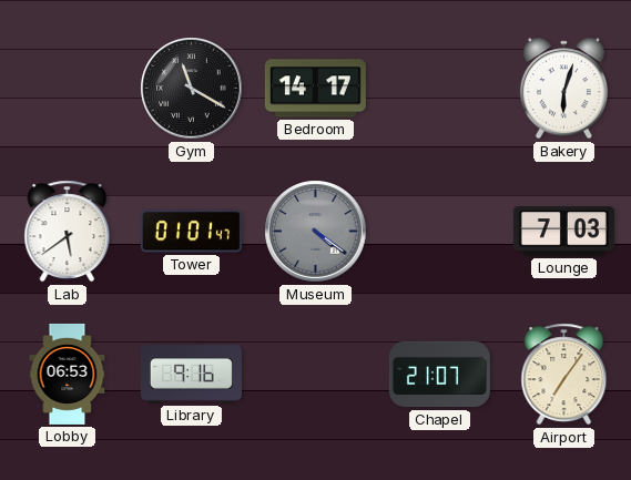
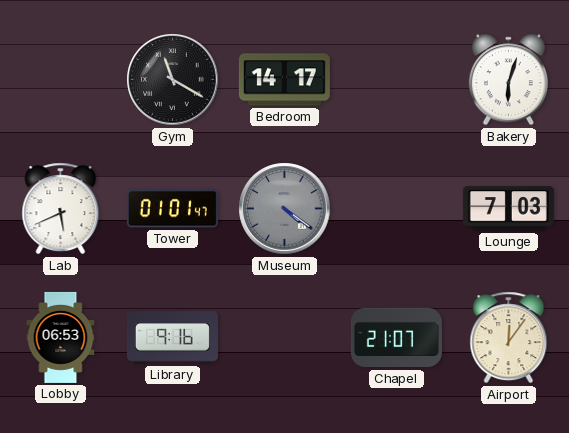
Lab: 5:39 -> 5:41 (61, 209)
Airport: 7:06 -> 12:06 (509, 338)
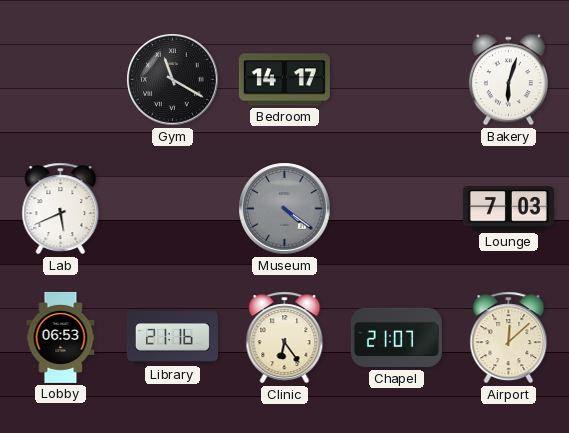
Tower: 01:01 -> none (172, 209)
Library: 9:16 -> 21:16 (172, 338)
Clinic: none -> 6:24 (285, 338)
Airport: 12:06 -> 12:08 (509, 338)
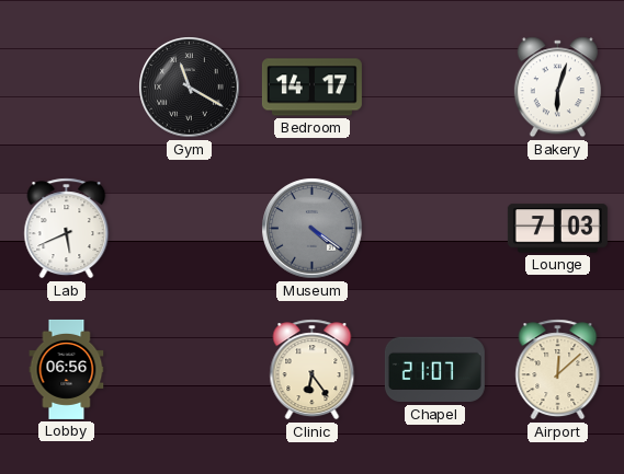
Lobby: 06:53 -> 06:56 (67, 369)
Library: 21:16 -> none (172, 338)
